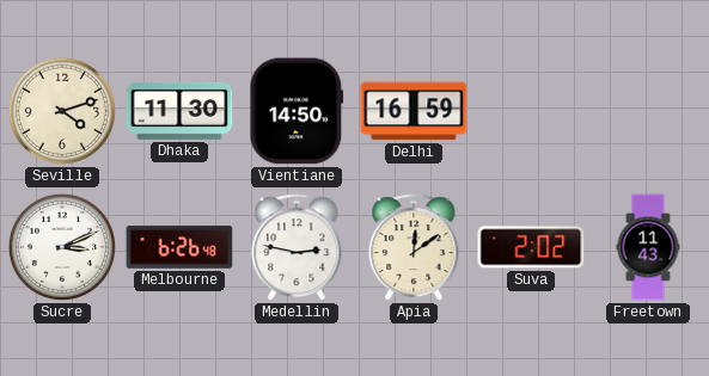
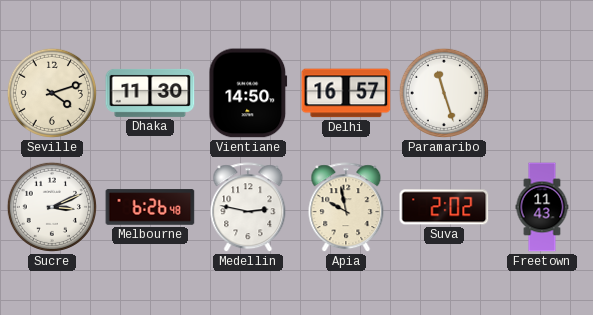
Delhi: 16:59 -> 16:57 (346, 93)
Paramaribo: none -> 11:27 (444, 93)
Apia: 12:09 -> 9:58 (346, 208)
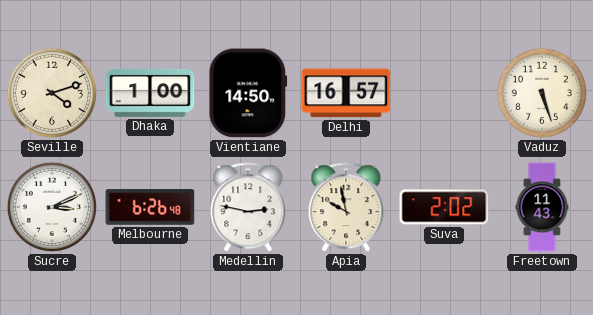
Dhaka: 11:30 -> 1:00 (150, 93)
Paramaribo: 11:27 -> none (444, 93)
Vaduz: none -> 5:27 (542, 93)
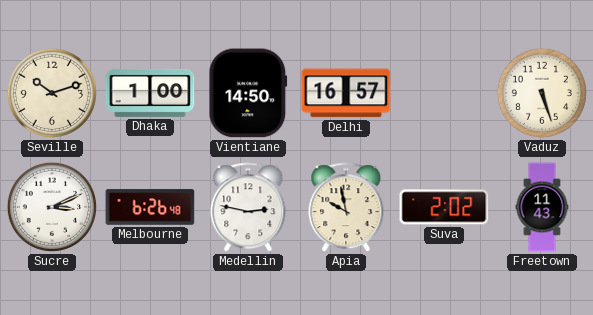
Seville: 4:12 -> 10:12 (52, 93)
